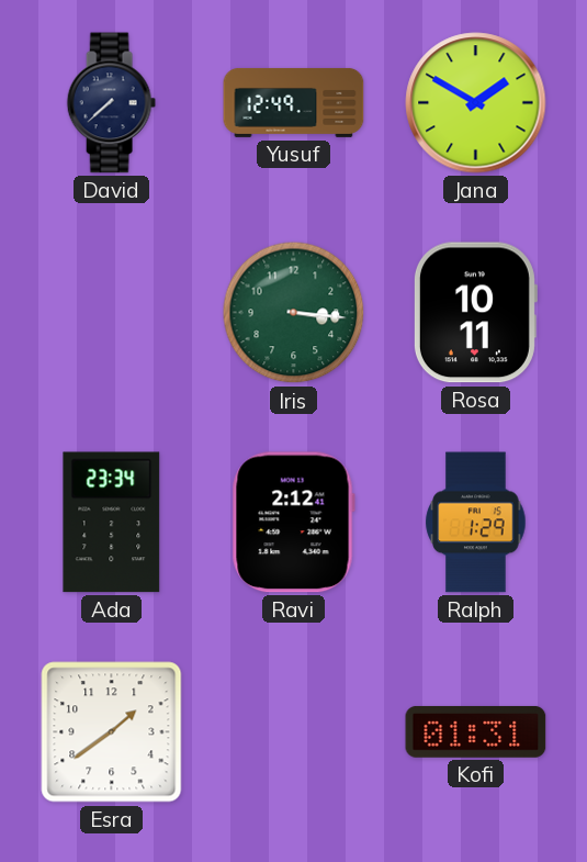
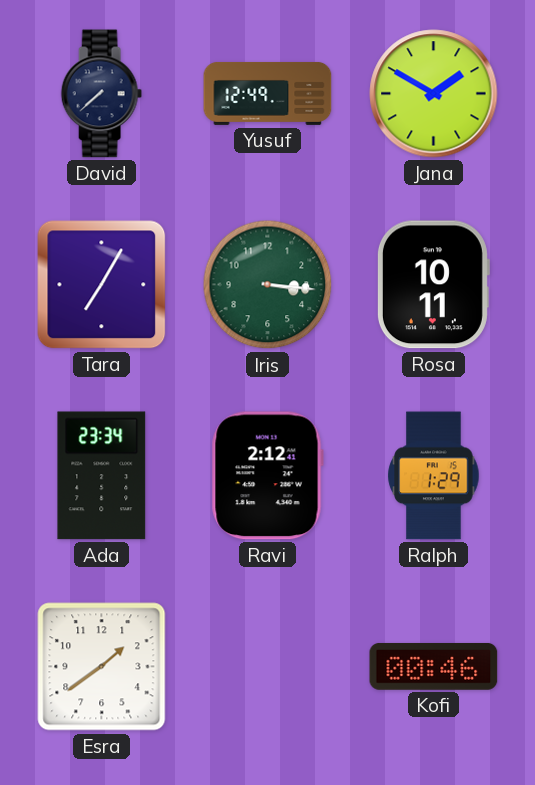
Tara: none -> 7:05 (102, 285)
Kofi: 01:31 -> 00:46 (434, 666)
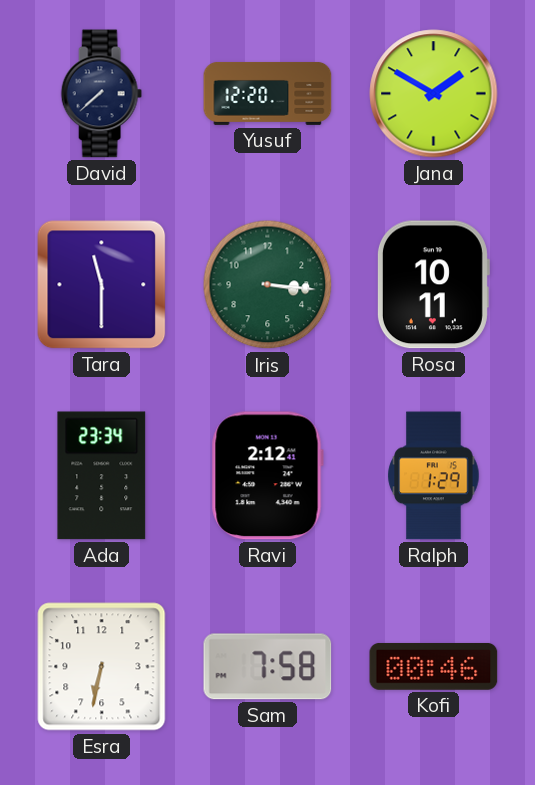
Yusuf: 12:49 -> 12:20 (268, 93)
Tara: 7:05 -> 11:30 (102, 285)
Esra: 1:39 -> 6:32 (102, 667)
Sam: none -> 7:58 (268, 667)
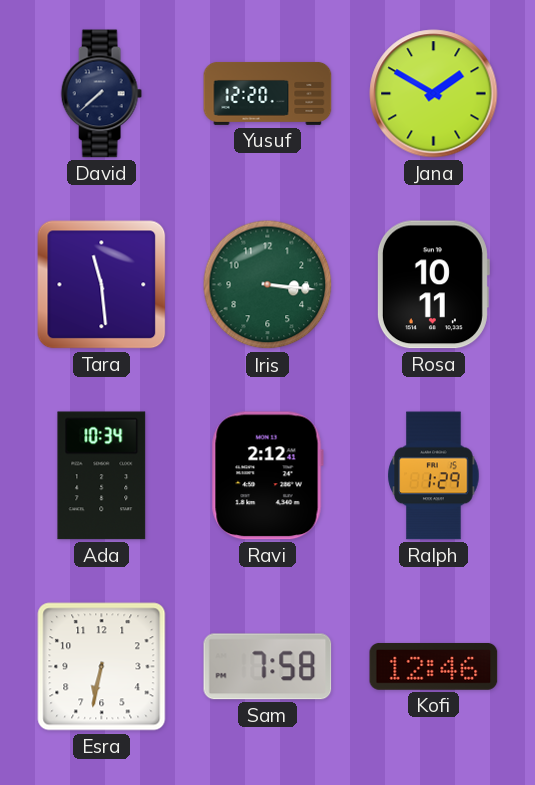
Tara: 11:30 -> 11:29 (102, 285)
Ada: 23:34 -> 10:34 (102, 476)
Kofi: 00:46 -> 12:46 (434, 666)
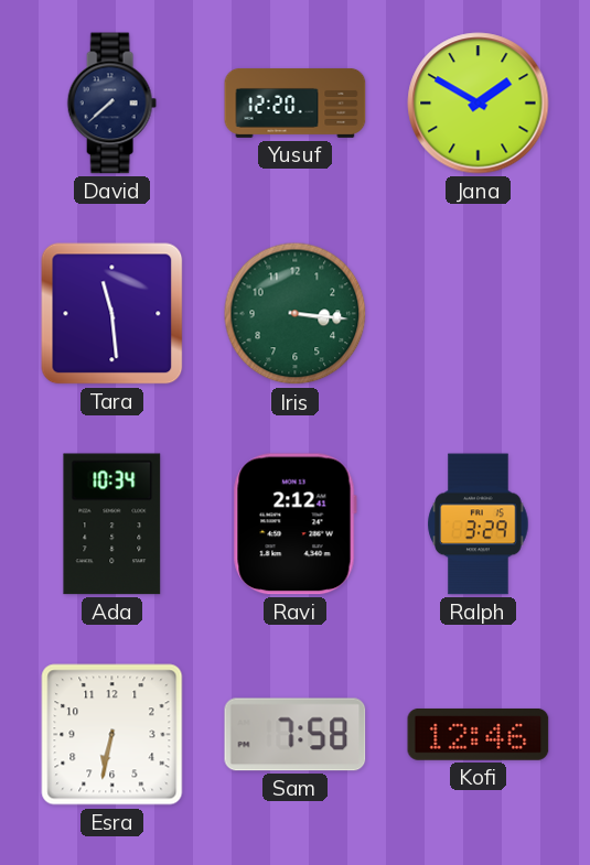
Rosa: 10:11 -> none (433, 285)
Ralph: 1:29 -> 3:29 (479, 525)
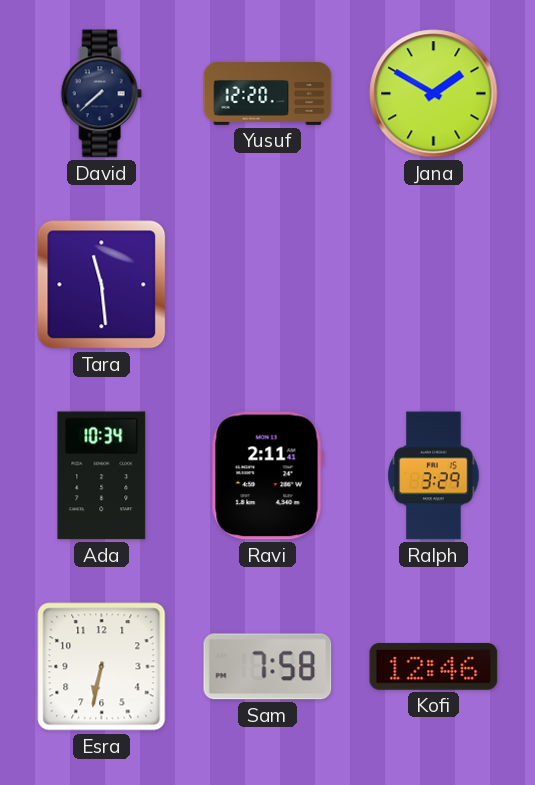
Iris: 3:16 -> none (296, 314)
Ravi: 2:12 -> 2:11 (267, 476)
